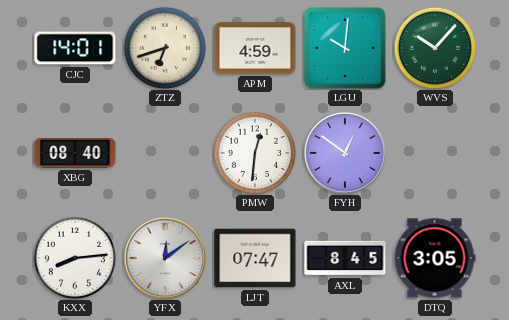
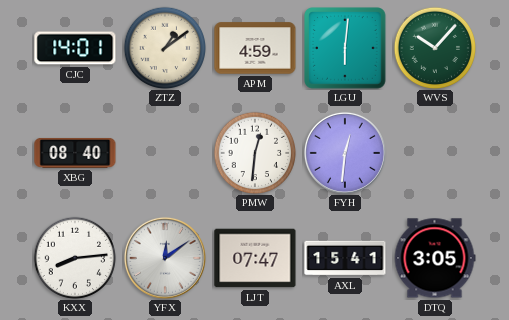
ZTZ: 6:42 -> 1:09 (165, 48)
LGU: 10:01 -> 6:01 (345, 48)
FYH: 12:51 -> 12:31 (345, 153)
AXL: 8:45 -> 15:41 (345, 258)
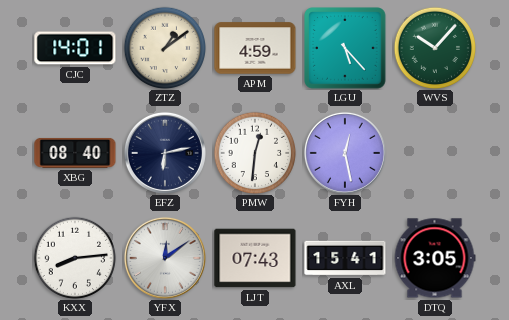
LGU: 6:01 -> 5:23 (345, 48)
EFZ: none -> 6:13 (165, 153)
FYH: 12:31 -> 12:28 (345, 153)
LJT: 07:47 -> 07:43 (255, 258)
